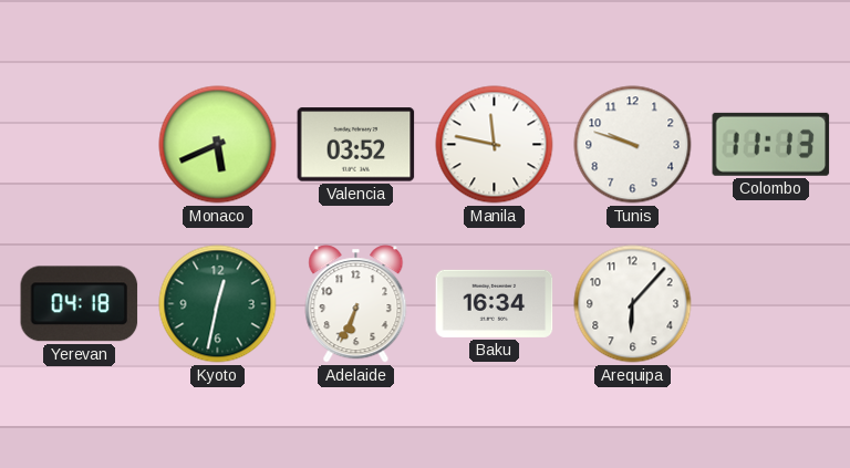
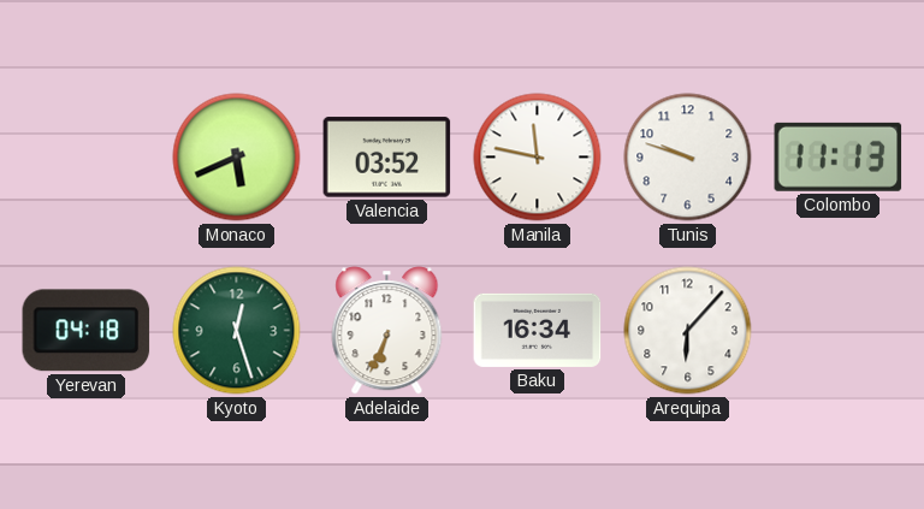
Kyoto: 12:32 -> 12:27 (237, 331)
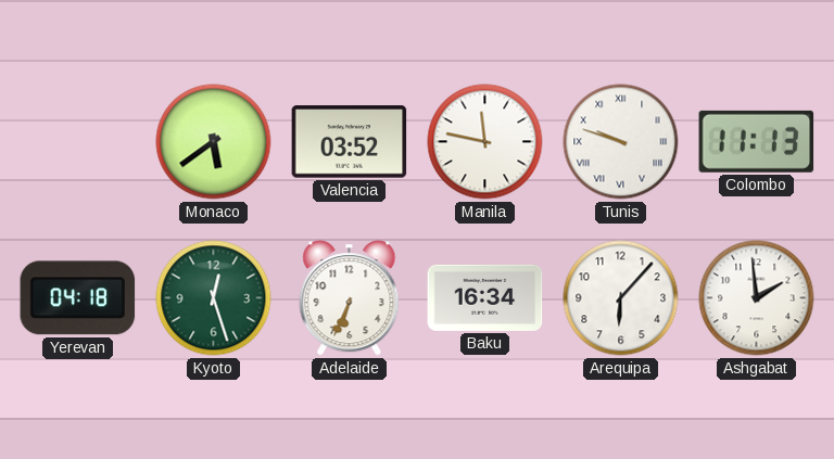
Monaco: 5:41 -> 5:39 (214, 142)
Tunis numerals: Arabic -> Roman (621, 142)
Ashgabat: none -> 1:59 (757, 298)
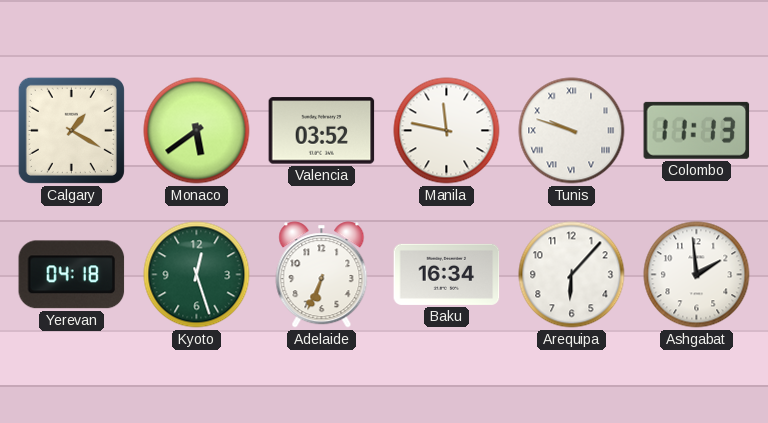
Calgary: none -> 1:20 (71, 130)
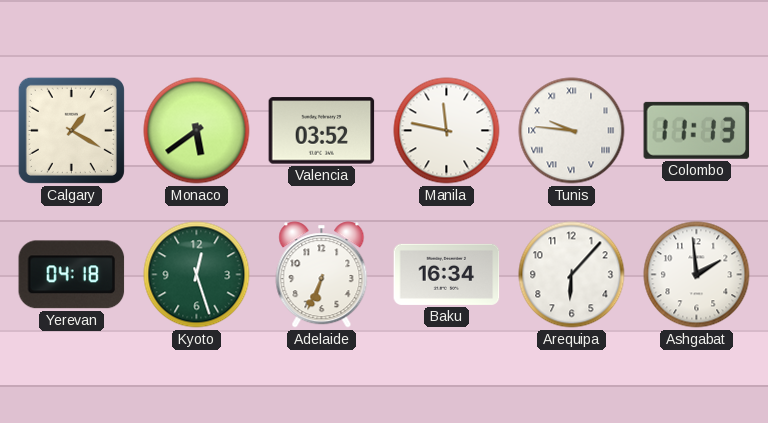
Tunis: 9:48 -> 9:46 (572, 131)
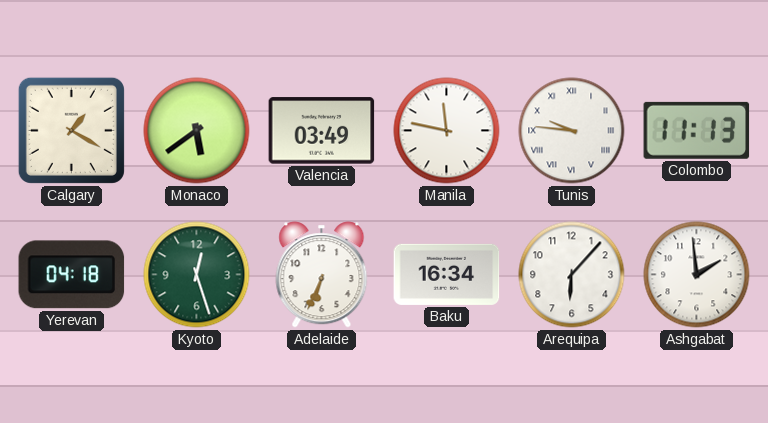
Valencia: 03:52 -> 03:49 (322, 131)
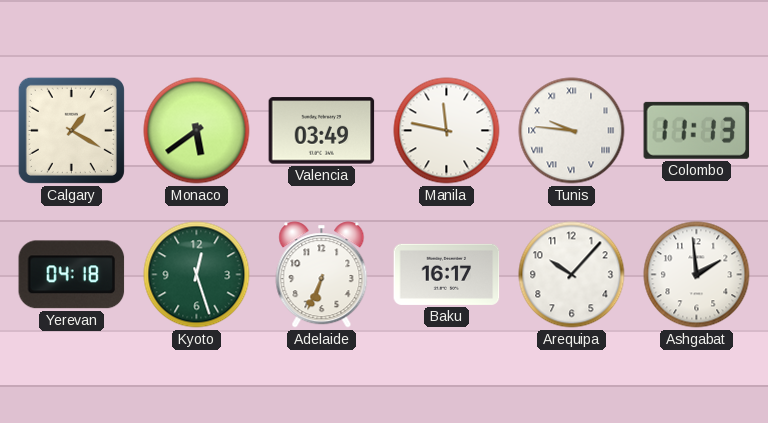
Baku: 16:34 -> 16:17 (447, 274)
Arequipa: 6:07 -> 10:07 (572, 275)
